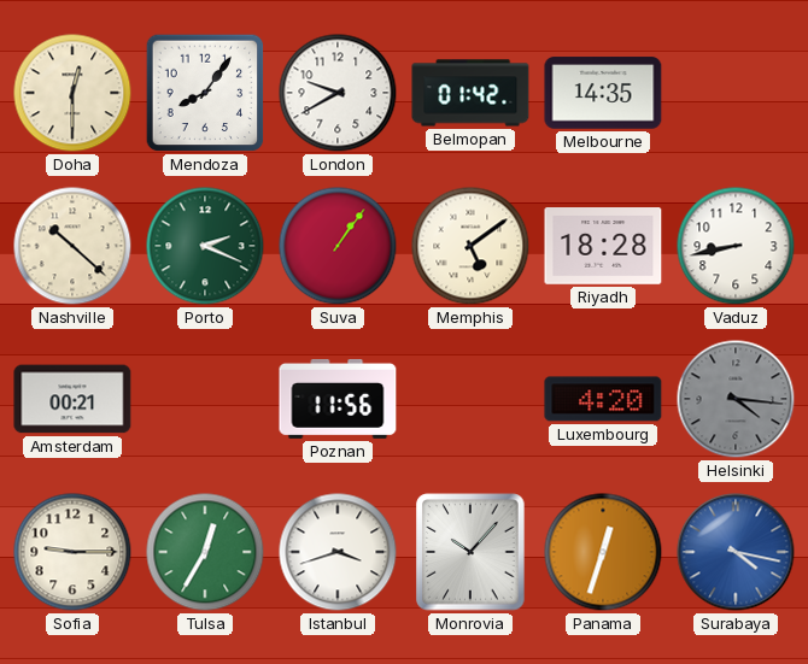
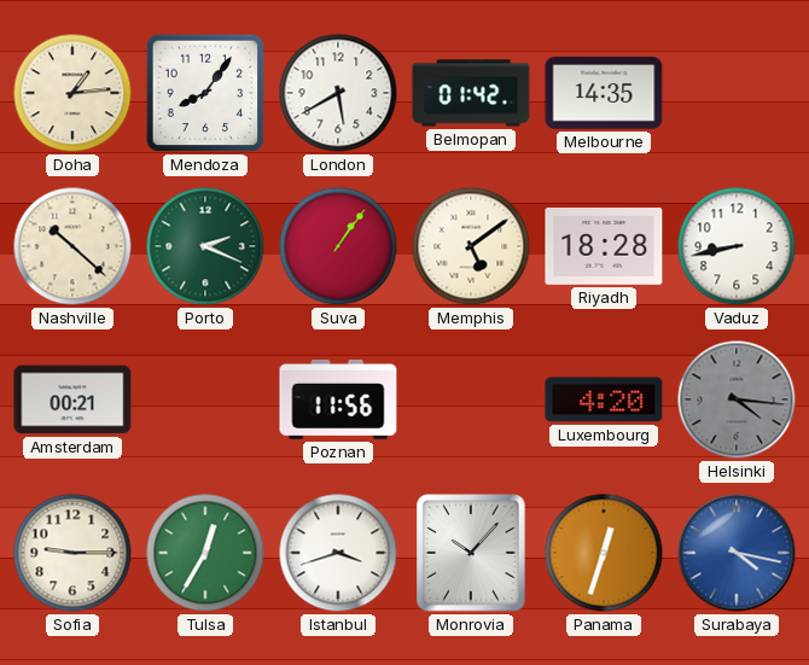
Doha: 12:30 -> 1:14 (72, 93)
London: 9:40 -> 5:40 (338, 93)
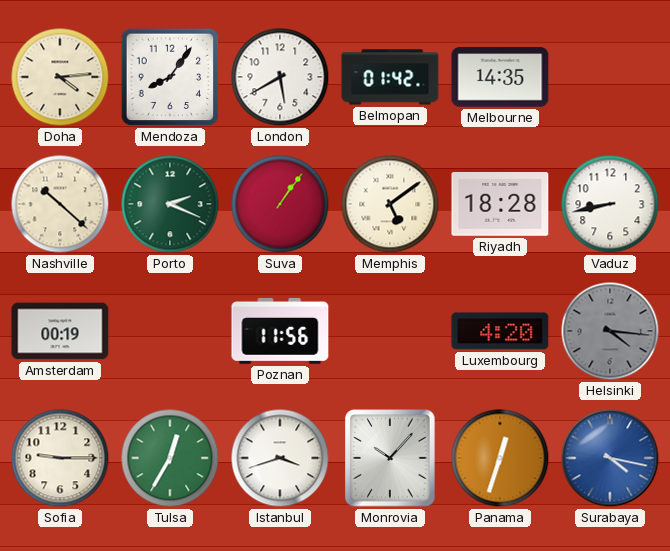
Doha: 1:14 -> 4:14 (60, 77)
Amsterdam: 00:21 -> 00:19 (60, 331)
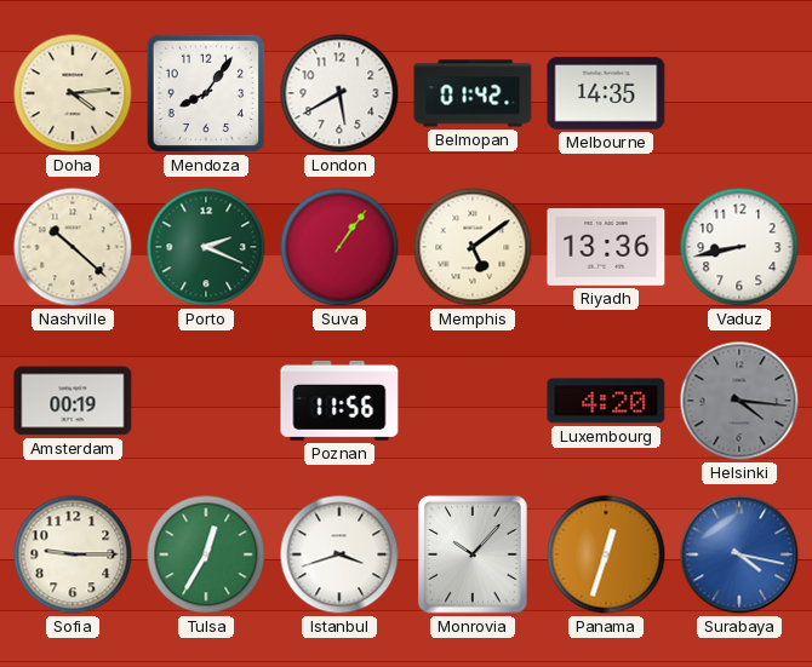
Riyadh: 18:28 -> 13:36 (606, 248)
